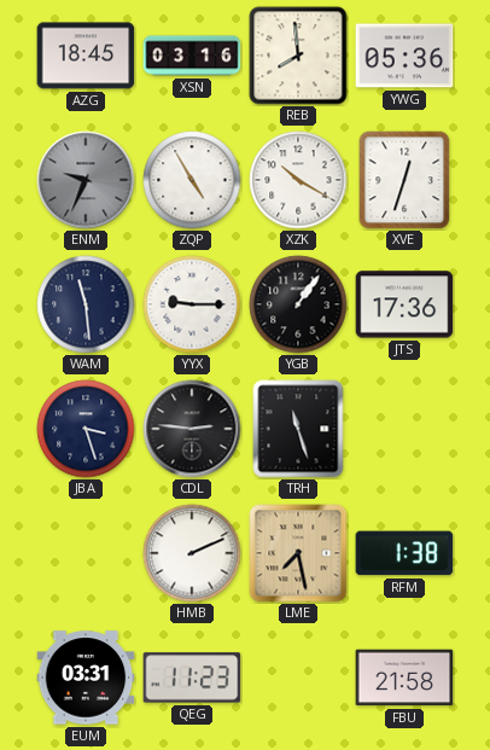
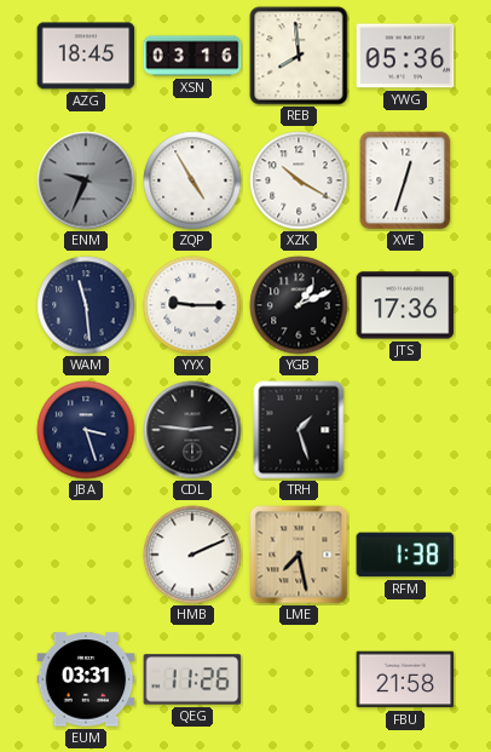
YGB: 1:06 -> 1:11 (299, 305)
TRH: 11:27 -> 1:27 (299, 430)
QEG: 11:23 -> 11:26 (192, 679)
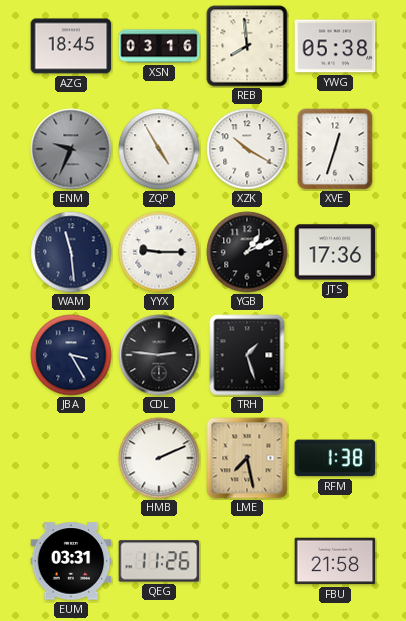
YWG: 05:36 -> 05:38 (335, 46)
JBA: 3:27 -> 3:25 (71, 355)
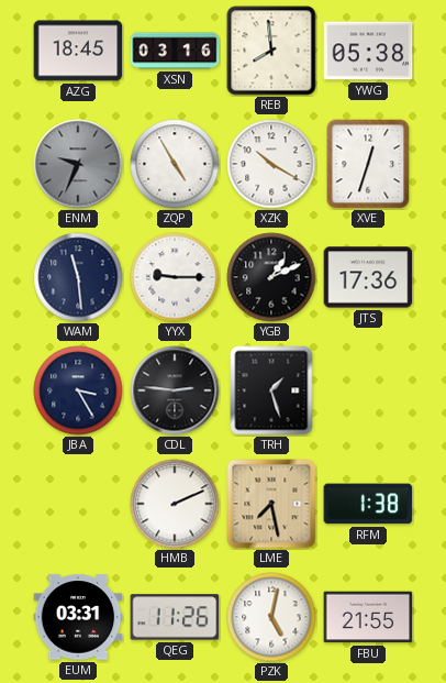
PZK: none -> 5:02 (271, 617)
FBU: 21:58 -> 21:55 (368, 617)
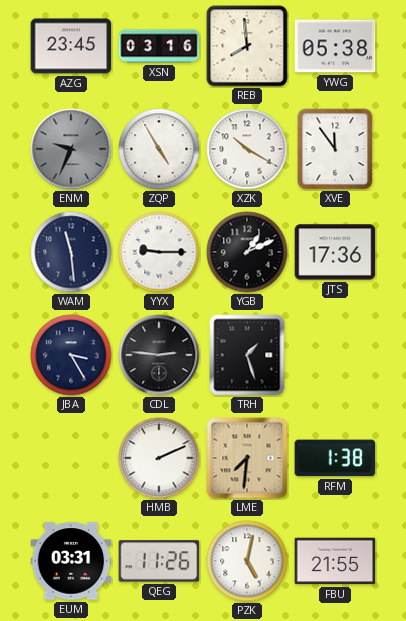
AZG: 18:45 -> 23:45 (71, 46)
XVE: 12:33 -> 11:54 (335, 149)
LME: 7:28 -> 7:31 (247, 458)
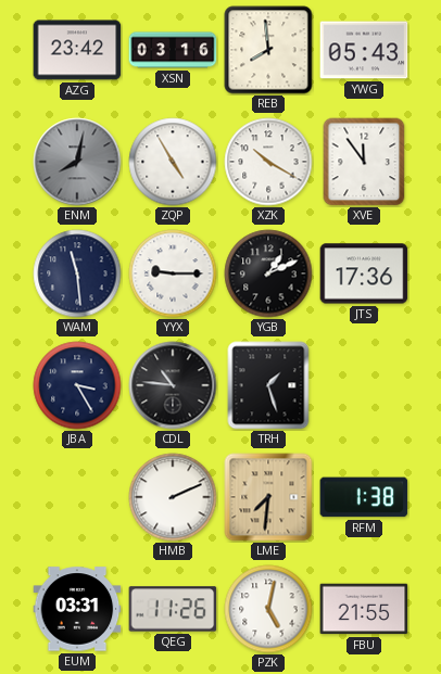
AZG: 23:45 -> 23:42 (77, 50)
YWG: 05:38 -> 05:43 (364, 50)
ENM: 9:34 -> 8:02 (77, 162)
CDL: 2:46 -> 10:46 (173, 385)
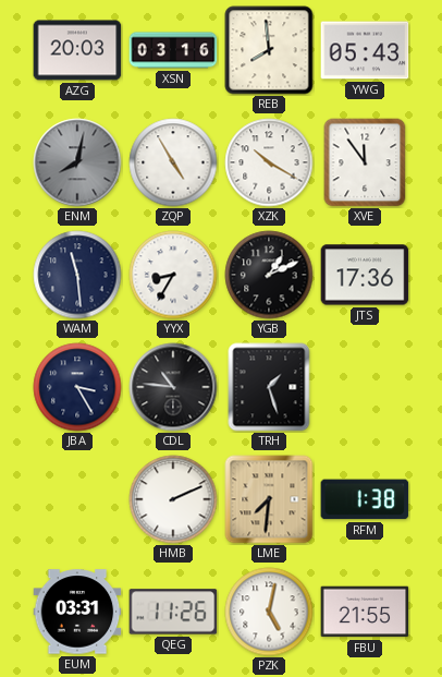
AZG: 23:42 -> 20:03 (77, 50)
YYX: 9:15 -> 8:35 (173, 275)
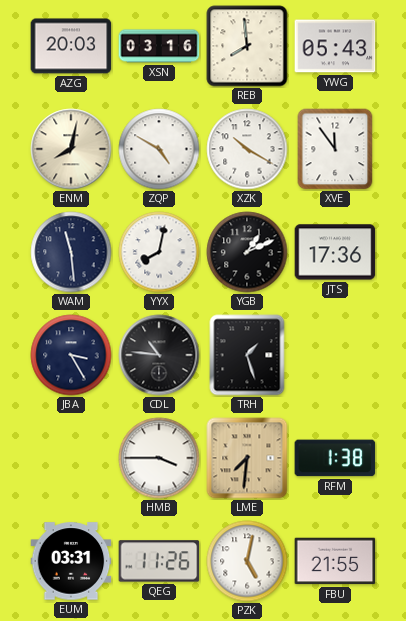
ENM dial: grey -> cream (71, 149)
ZQP: 4:55 -> 4:50 (159, 149)
YYX: 8:35 -> 8:02 (159, 252)
HMB: 2:11 -> 3:45 (159, 458)
